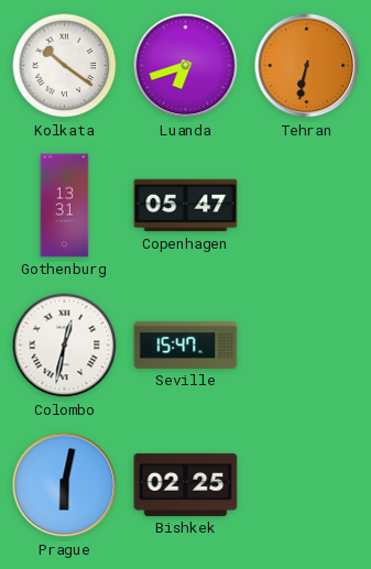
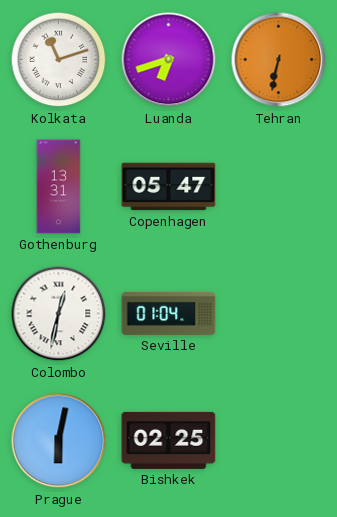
Kolkata: 10:21 -> 11:12 (59, 60)
Seville: 15:47 -> 01:04 (169, 313)
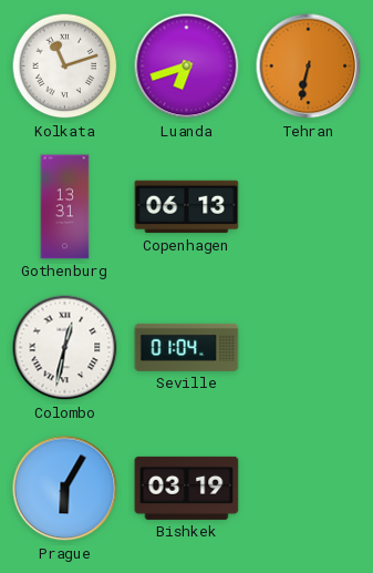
Copenhagen: 05:47 -> 06:13 (187, 207)
Prague: 6:02 -> 6:05 (65, 489)
Bishkek: 02:25 -> 03:19 (187, 488)
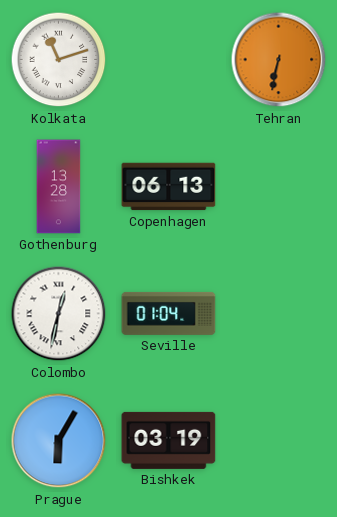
Luanda: 6:42 -> none (187, 66)
Gothenburg: 13:31 -> 13:28 (59, 187)
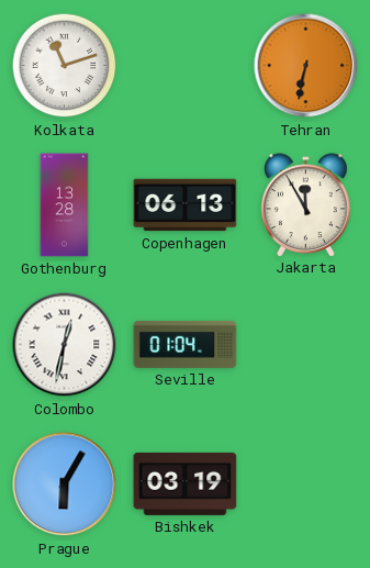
Jakarta: none -> 11:55 (306, 204)
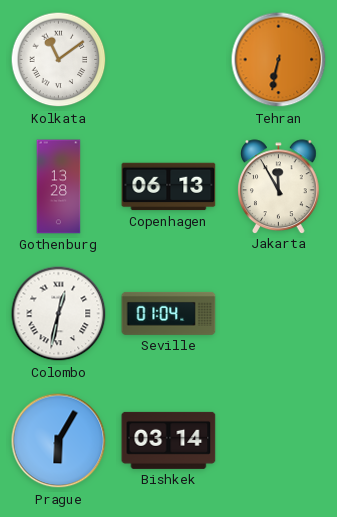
Kolkata: 11:12 -> 11:09 (59, 60)
Bishkek: 03:19 -> 03:14 (169, 440)
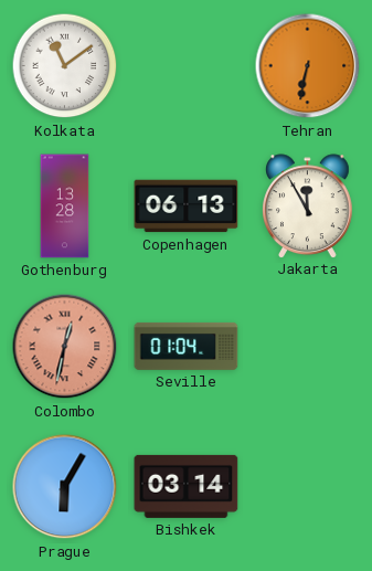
Colombo dial: white -> salmon (65, 347)
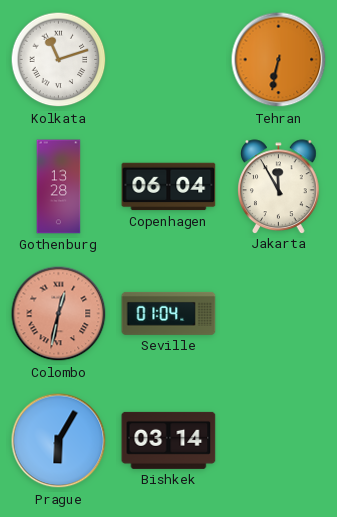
Kolkata: 11:09 -> 11:12 (59, 60)
Copenhagen: 06:13 -> 06:04 (169, 187)
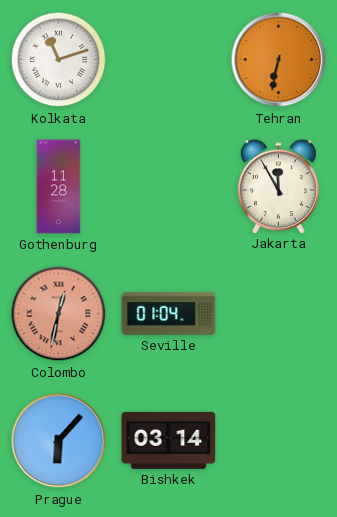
Gothenburg: 13:28 -> 11:28 (59, 187)
Copenhagen: 06:04 -> none (169, 187)
Prague: 6:05 -> 6:07 (59, 441)
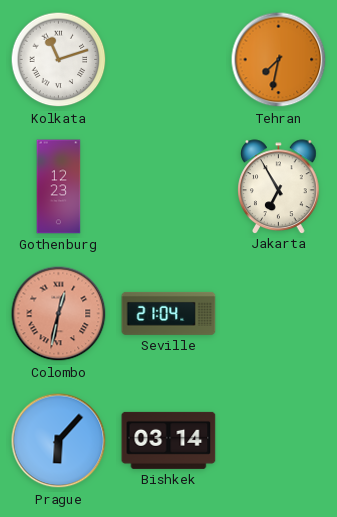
Tehran: 6:32 -> 7:32 (279, 60)
Gothenburg: 11:28 -> 12:23 (59, 187)
Jakarta: 11:55 -> 6:55 (279, 186)
Seville: 01:04 -> 21:04 (169, 313)
